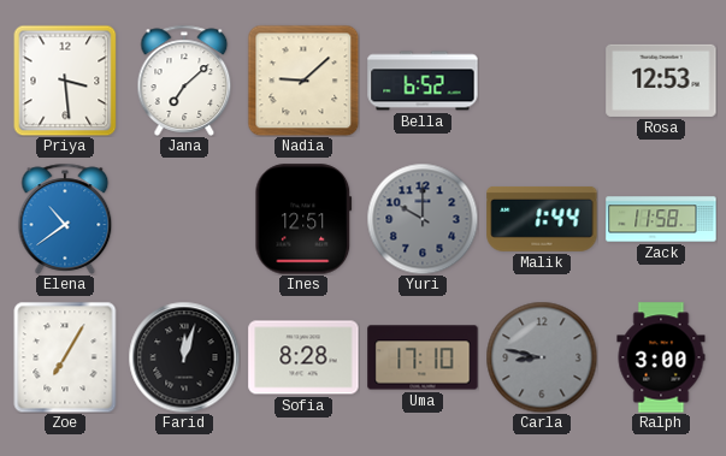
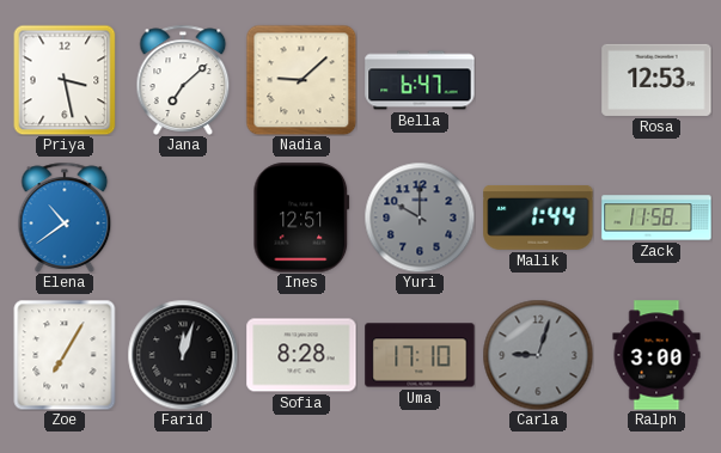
Priya: 3:29 -> 3:28 (65, 80)
Bella: 6:52 -> 6:47 (420, 80)
Carla: 8:47 -> 9:03 (538, 355)
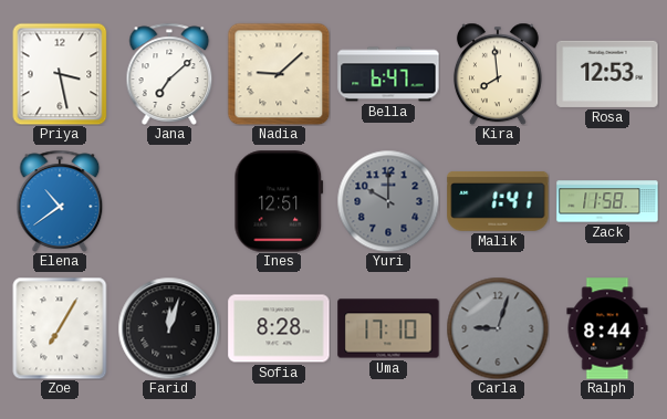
Kira: none -> 7:59 (498, 74)
Malik: 1:44 -> 1:41 (498, 201)
Ralph: 3:00 -> 8:44 (607, 328)
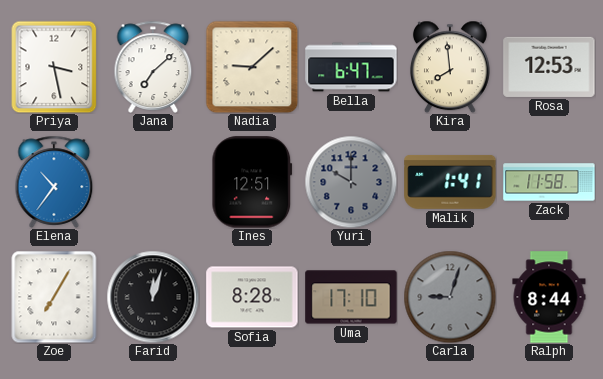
Elena: 10:39 -> 10:36 (54, 182)
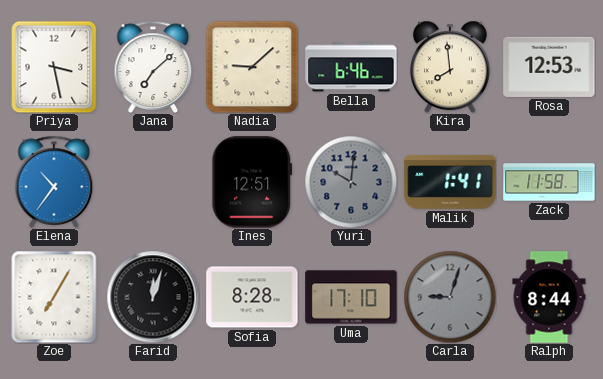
Bella: 6:47 -> 6:46 (351, 67)
Yuri: 10:00 -> 10:01 (351, 182)
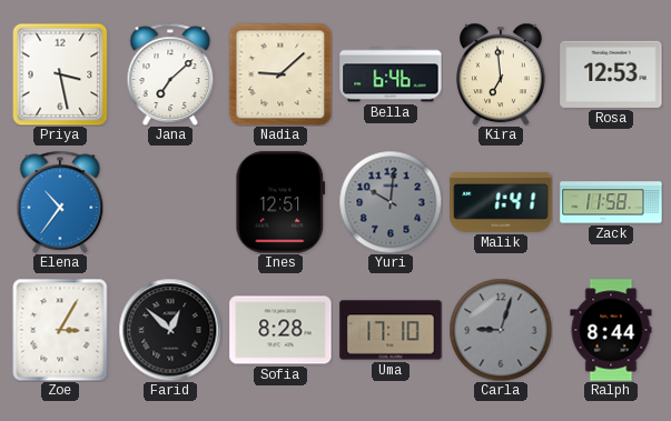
Kira: 7:59 -> 6:59 (501, 74)
Zoe: 7:05 -> 3:05 (60, 330)
Farid: 12:03 -> 12:52 (170, 330)
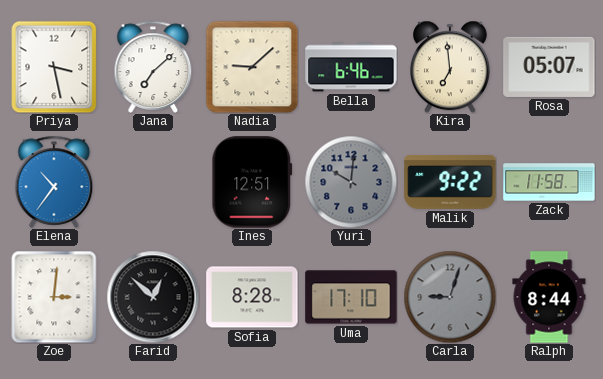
Rosa: 12:53 -> 05:07 (549, 67)
Malik: 1:41 -> 9:22 (450, 182)
Zoe: 3:05 -> 3:01 (54, 297)
